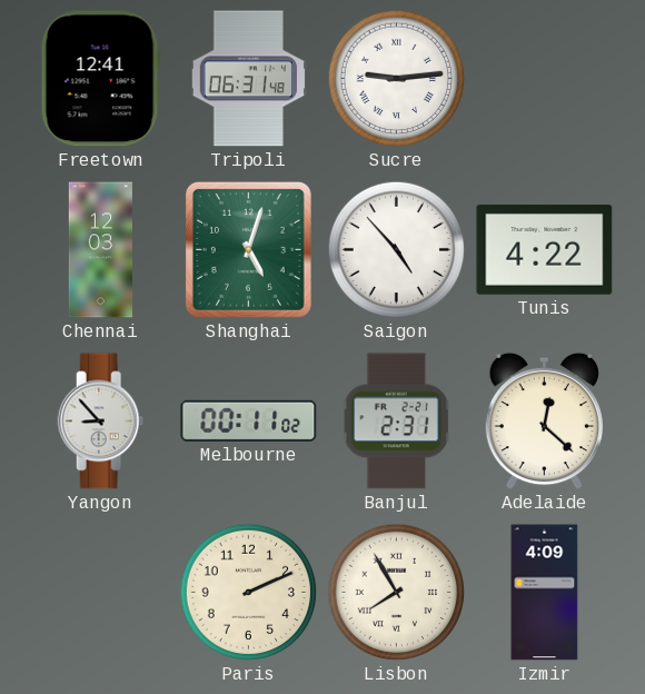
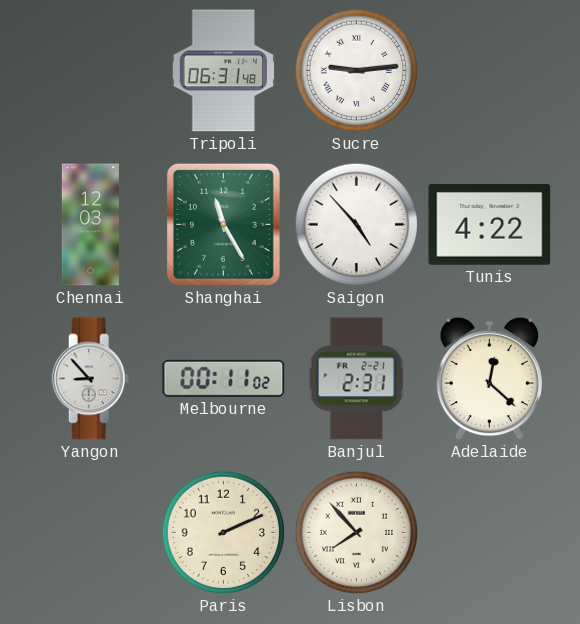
Freetown: 12:41 -> none (100, 79)
Shanghai: 5:03 -> 11:25 (223, 224)
Lisbon: 7:55 -> 7:53 (357, 533)
Izmir: 4:09 -> none (545, 593)
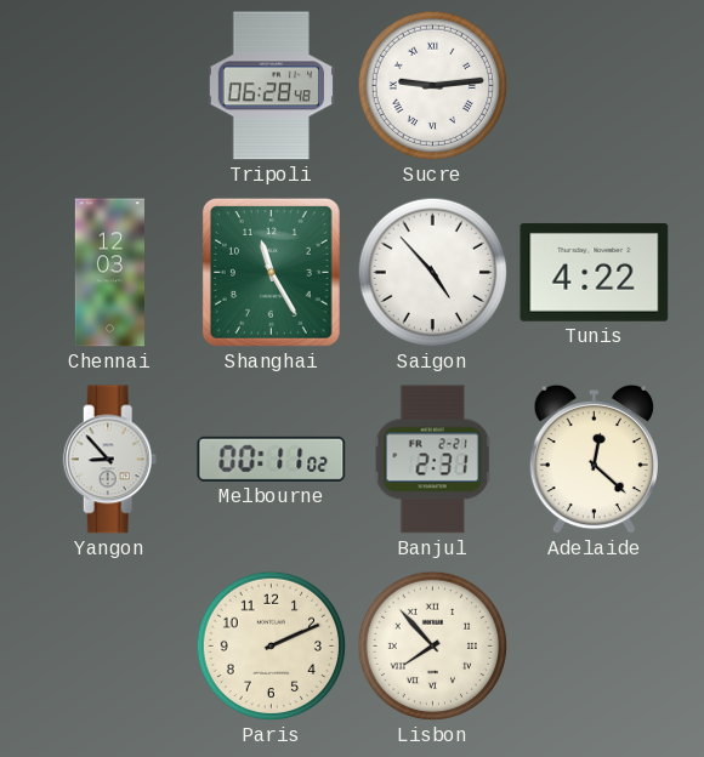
Tripoli: 06:31 -> 06:28 (271, 86)
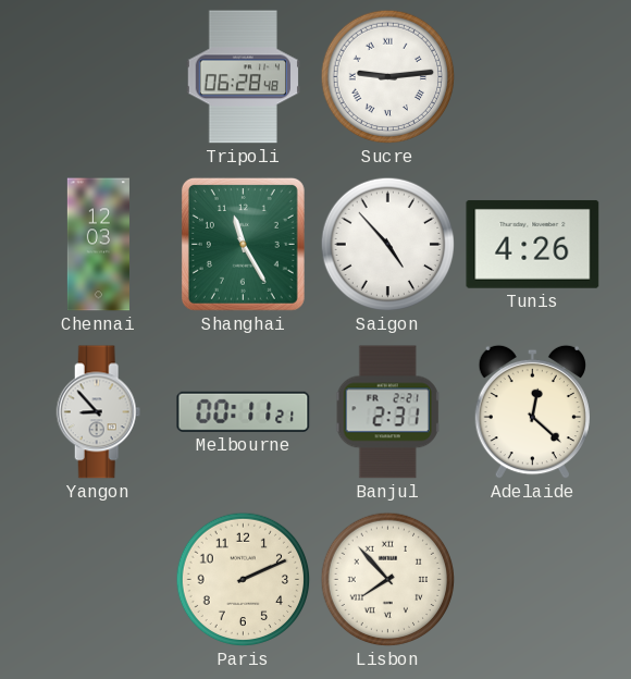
Tunis: 4:22 -> 4:26 (533, 244)
Melbourne: 00:11:02 -> 00:11:21 (244, 411)
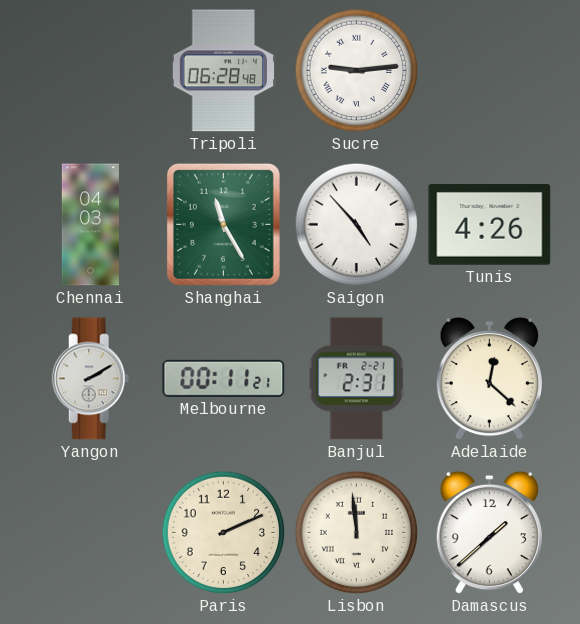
Chennai: 12:03 -> 04:03 (90, 225)
Yangon: 8:53 -> 2:10 (91, 379)
Lisbon: 7:53 -> 11:59 (357, 533)
Damascus: none -> 1:38 (489, 533)
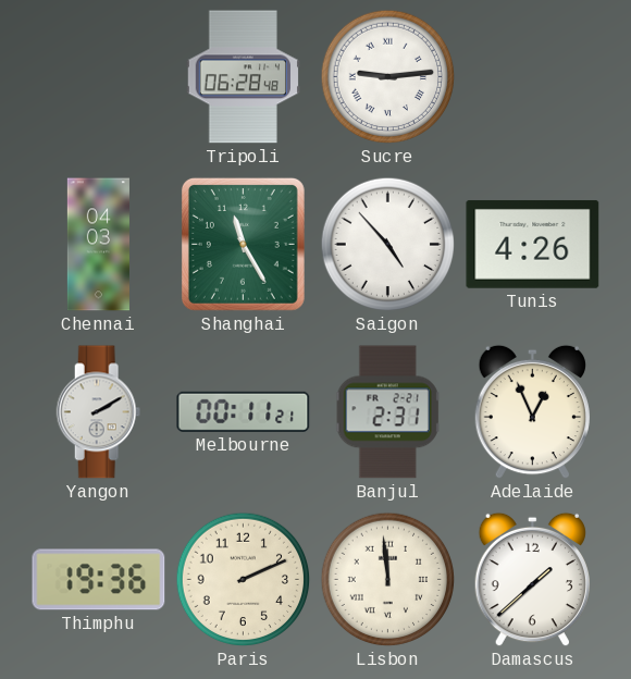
Adelaide: 12:22 -> 12:56 (532, 412)
Thimphu: none -> 19:36 (99, 580)
